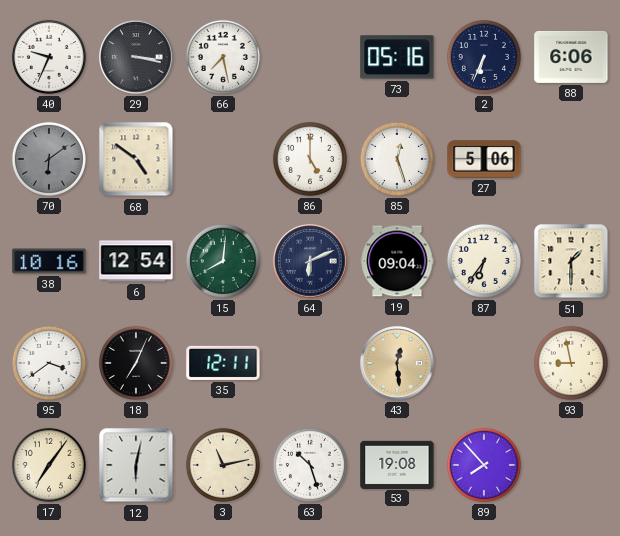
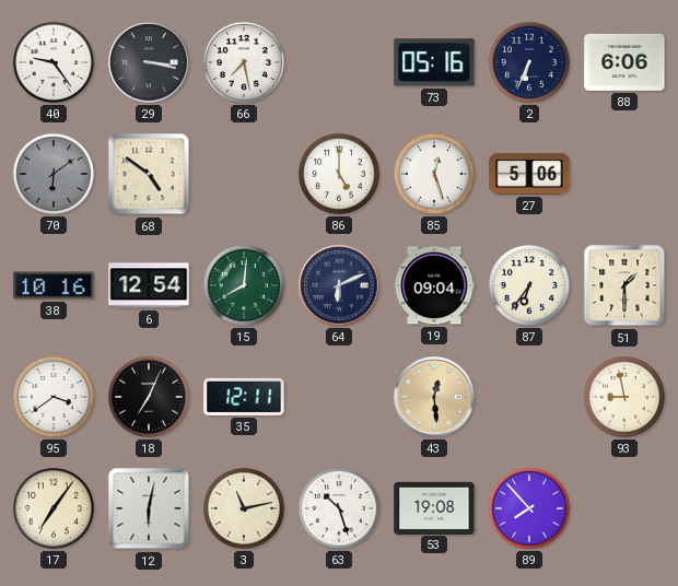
40: 9:34 -> 9:24 (54, 62)
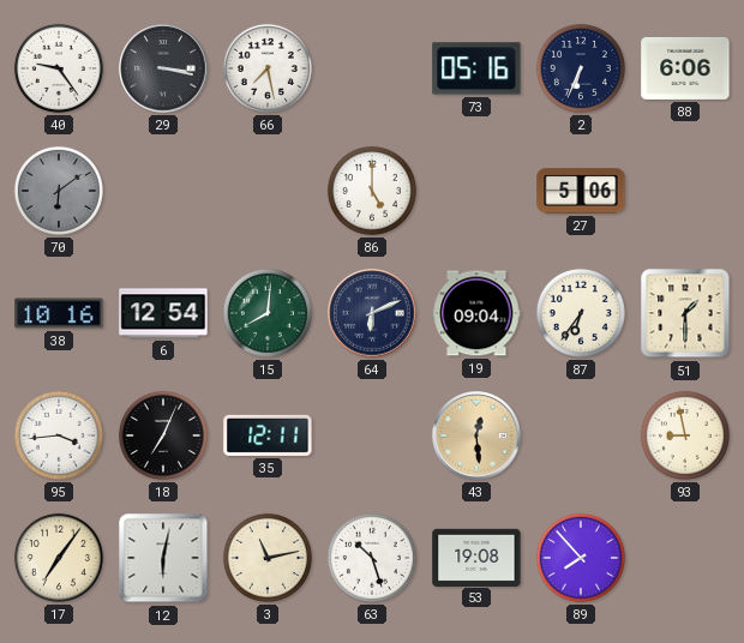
68: 4:51 -> none (149, 174)
85: 12:27 -> none (434, 174)
95: 3:39 -> 3:44 (59, 435)
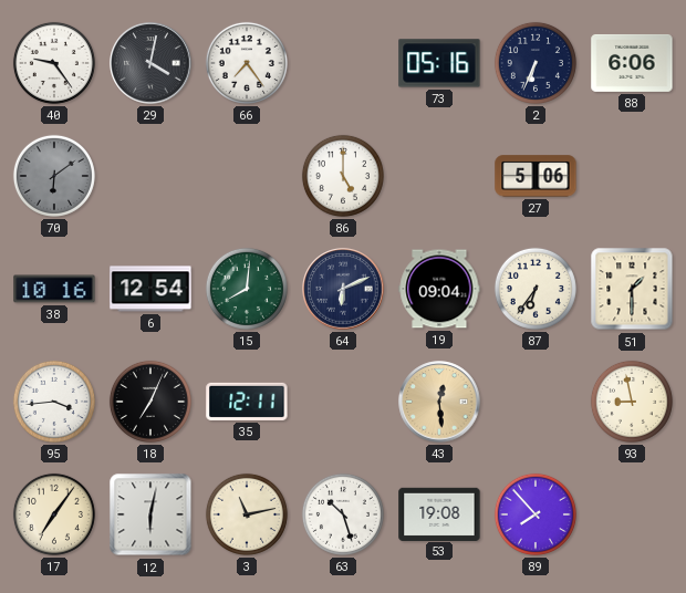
29: 3:17 -> 4:02 (150, 63)
66: 7:28 -> 7:24 (247, 63)
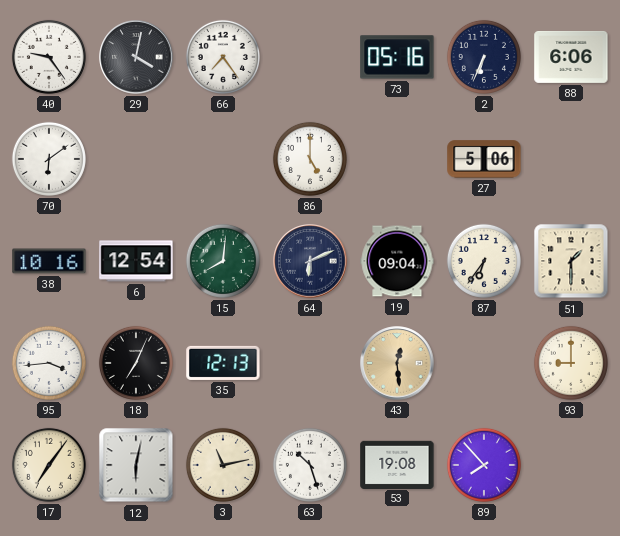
70 dial: grey -> white (49, 159)
35: 12:11 -> 12:13 (223, 363)
93: 8:58 -> 9:00 (571, 363)
